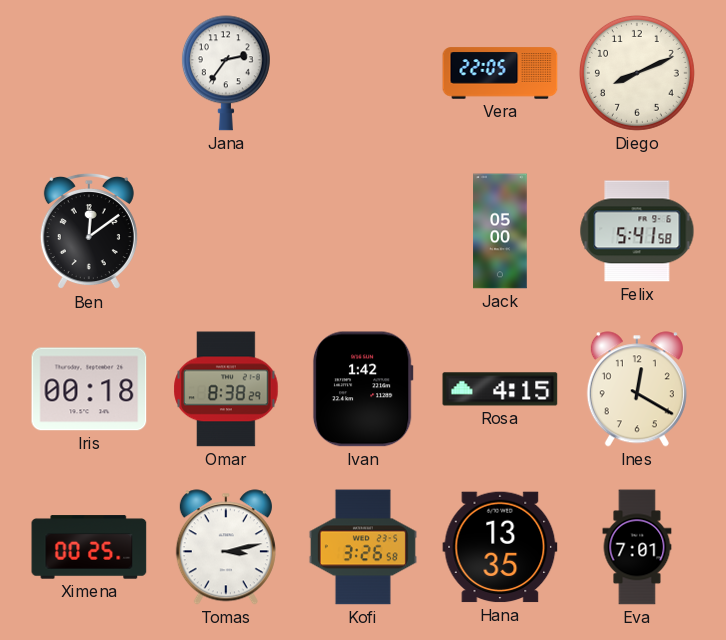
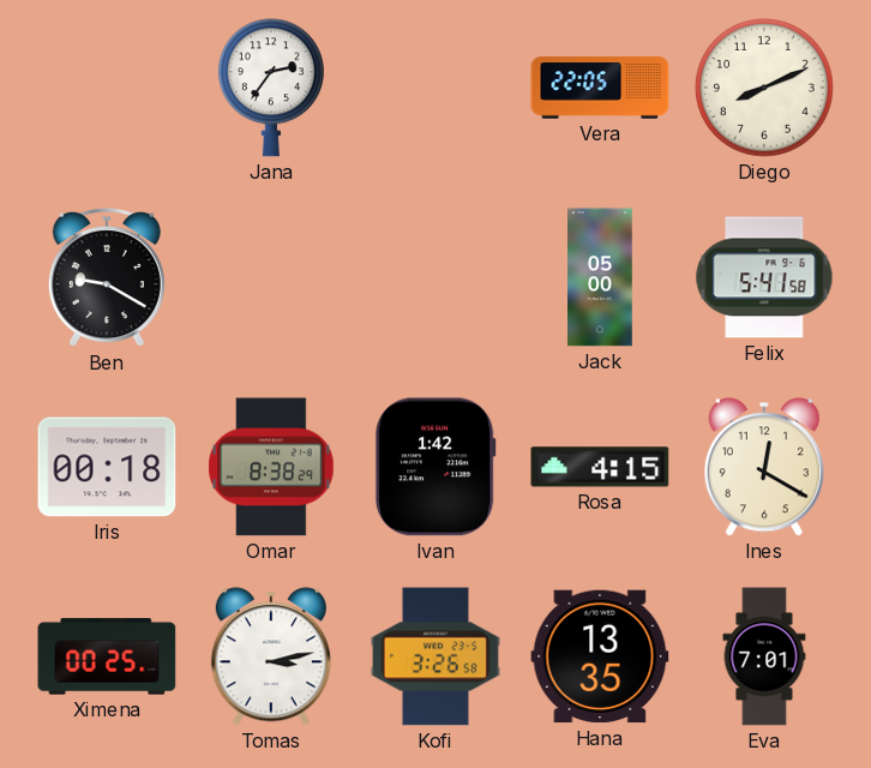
Ben: 12:09 -> 9:20 (107, 277)
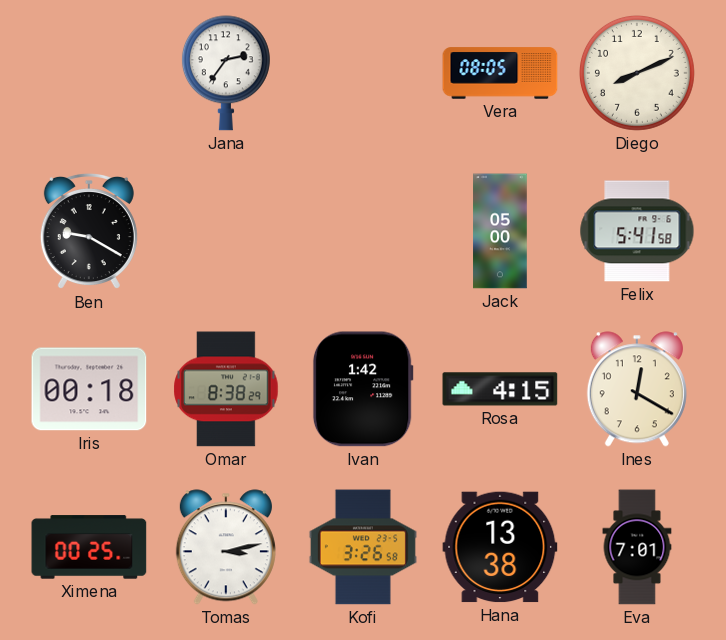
Vera: 22:05 -> 08:05 (500, 73)
Hana: 13:35 -> 13:38 (500, 547)
